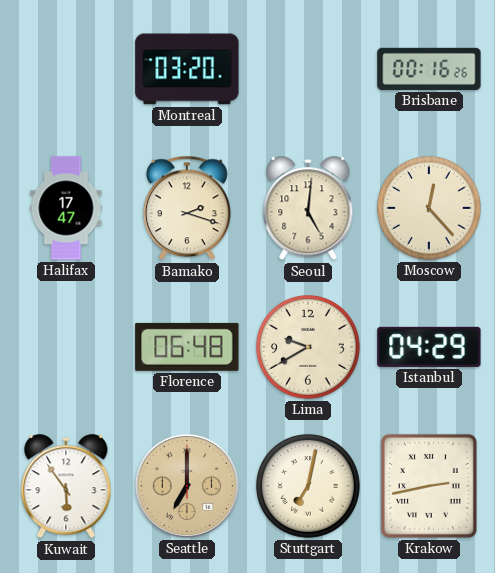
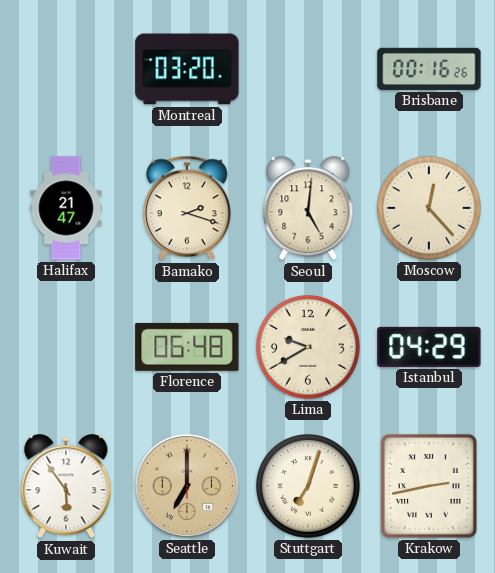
Halifax: 17:47 -> 21:47 (66, 208)
Stuttgart: 7:02 -> 7:03 (309, 487)
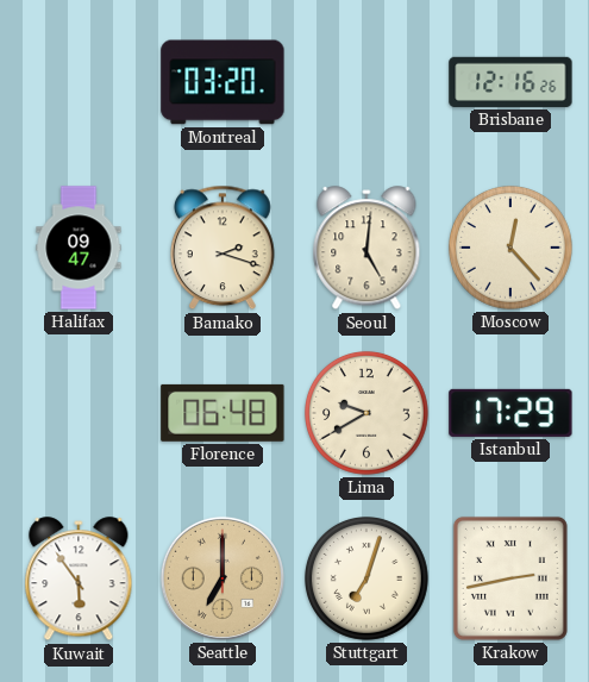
Brisbane: 00:16 -> 12:16 (510, 82)
Halifax: 21:47 -> 09:47 (79, 248)
Istanbul: 04:29 -> 17:29 (510, 413)
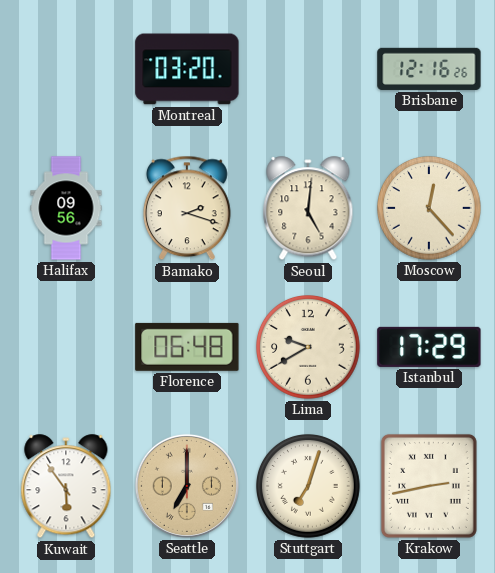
Halifax: 09:47 -> 09:56 (66, 208)
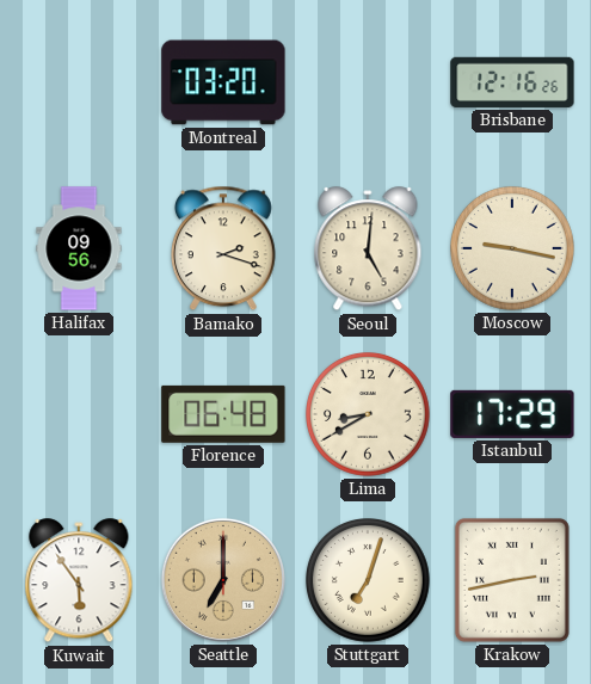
Moscow: 12:23 -> 9:17 (513, 249)
Lima: 9:40 -> 8:40 (369, 415)
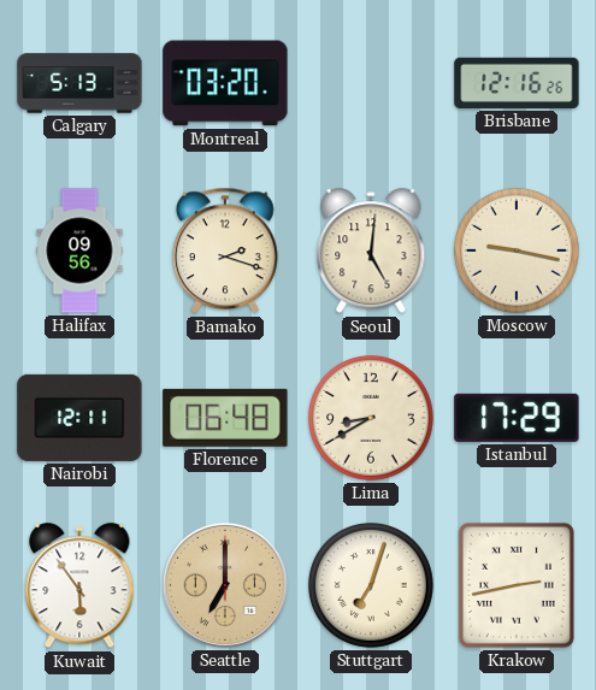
Calgary: none -> 5:13 (79, 83)
Nairobi: none -> 12:11 (79, 418)
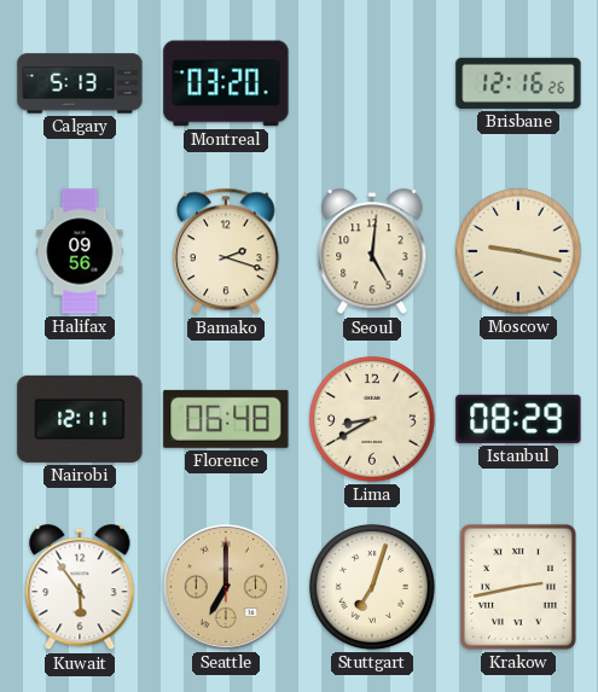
Istanbul: 17:29 -> 08:29 (518, 419)
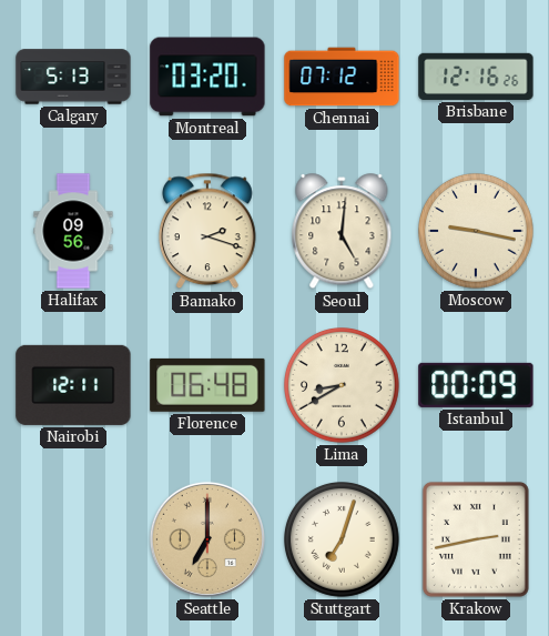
Chennai: none -> 07:12 (342, 77)
Istanbul: 08:29 -> 00:09 (476, 385)
Kuwait: 5:54 -> none (80, 588)
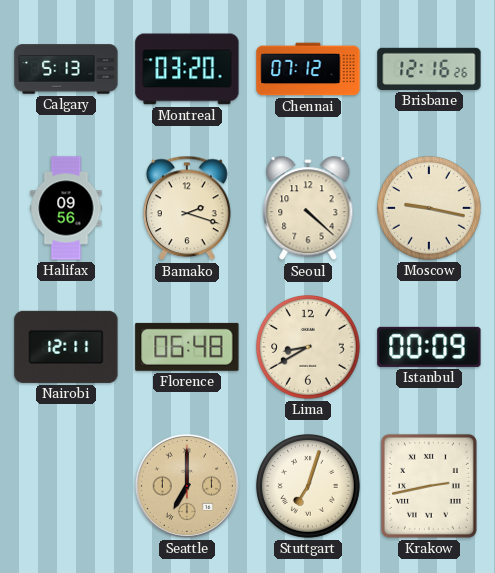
Seoul: 5:01 -> 4:22 (308, 209)
